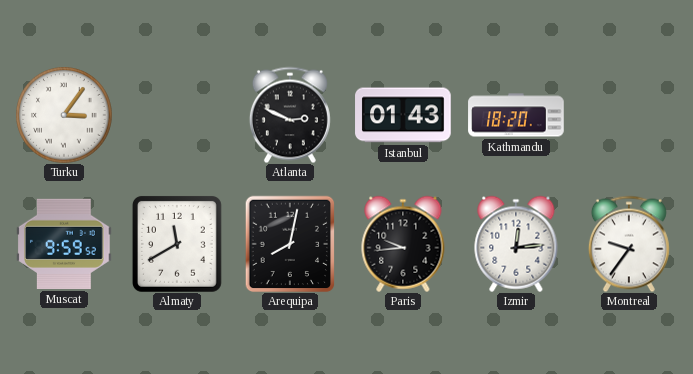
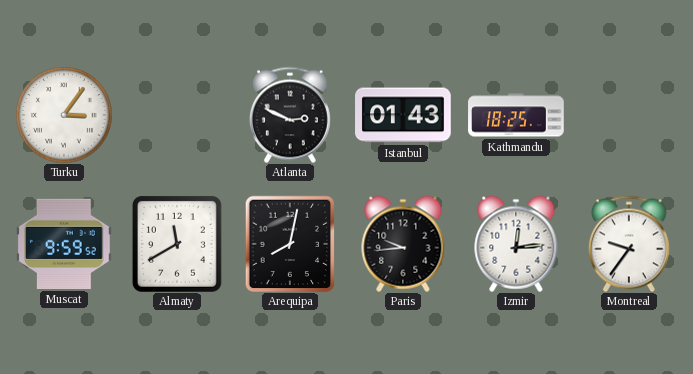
Kathmandu: 18:20 -> 18:25 (516, 115)
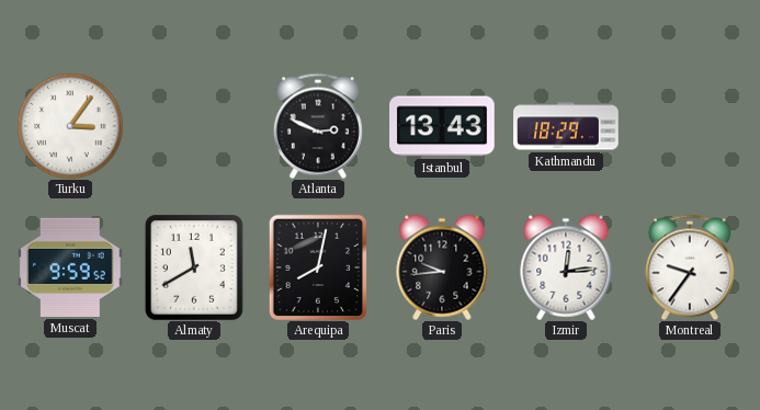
Istanbul: 01:43 -> 13:43 (442, 126)
Kathmandu: 18:25 -> 18:29 (566, 126)
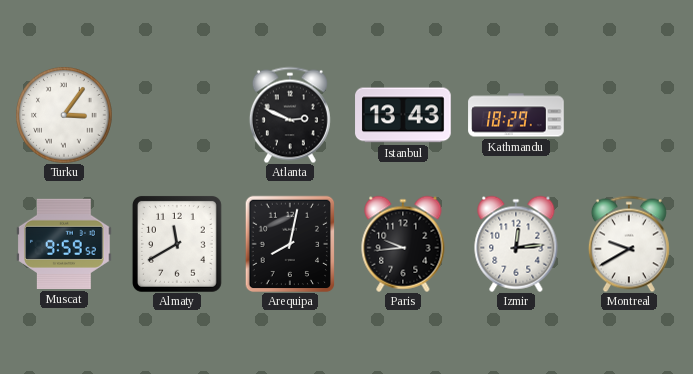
Montreal: 9:36 -> 9:40 (629, 244)
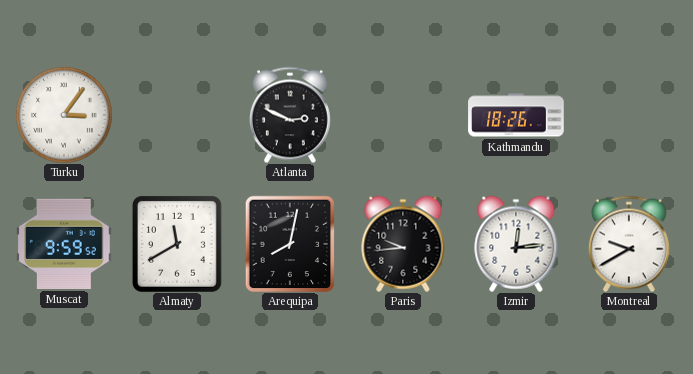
Istanbul: 13:43 -> none (403, 115)
Kathmandu: 18:29 -> 18:26 (516, 115)
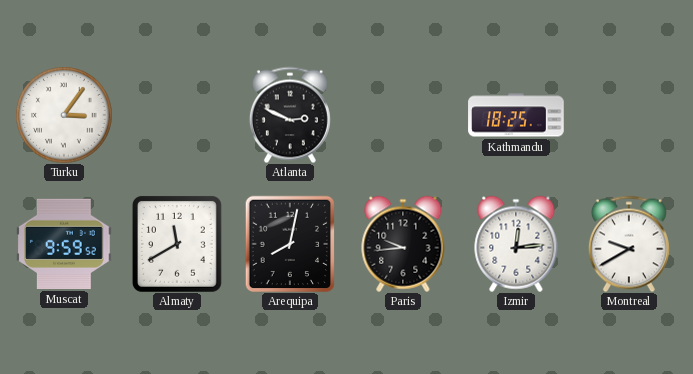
Kathmandu: 18:26 -> 18:25 (516, 115)
